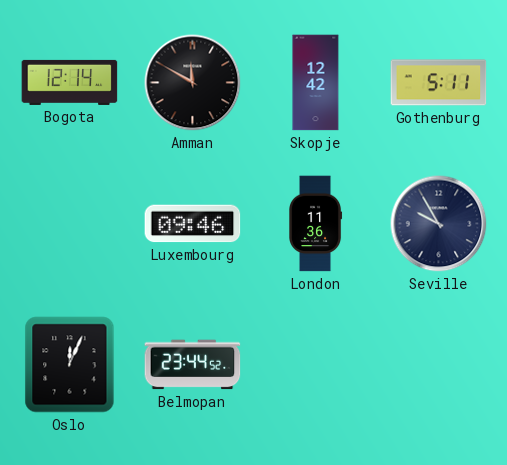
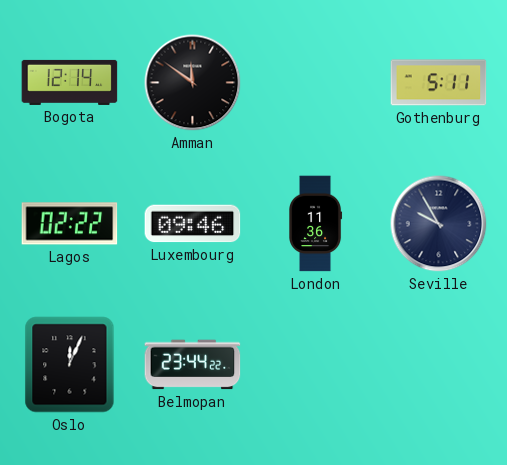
Amman: 11:50 -> 11:51 (193, 83)
Skopje: 12:42 -> none (316, 83)
Lagos: none -> 02:22 (70, 224)
Belmopan: 23:44:52 -> 23:44:22 (193, 365)
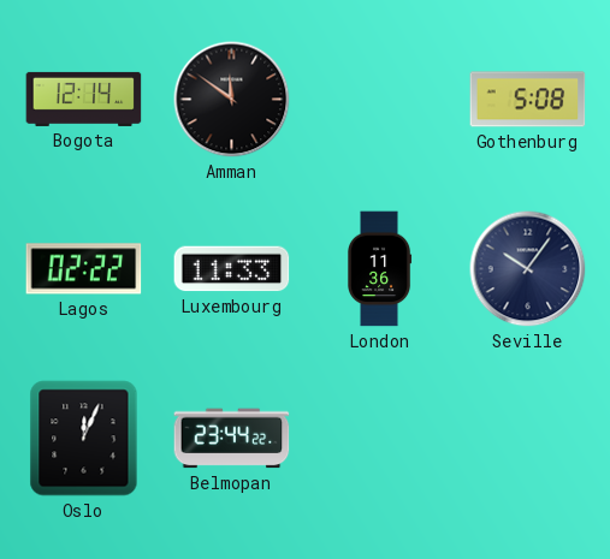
Gothenburg: 5:11 -> 5:08 (528, 100)
Luxembourg: 09:46 -> 11:33 (232, 269)
Seville: 9:55 -> 10:06 (528, 269)
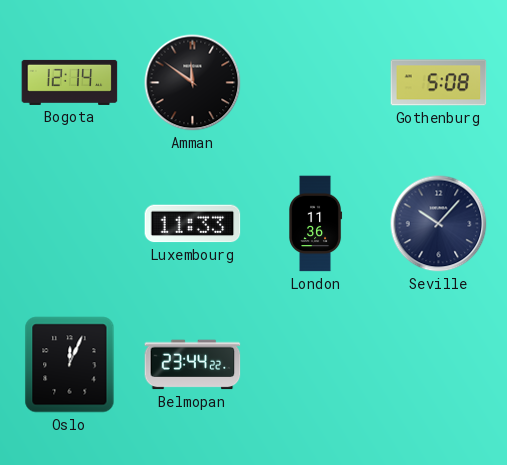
Lagos: 02:22 -> none (84, 269)
Seville: 10:06 -> 10:07 (439, 224)
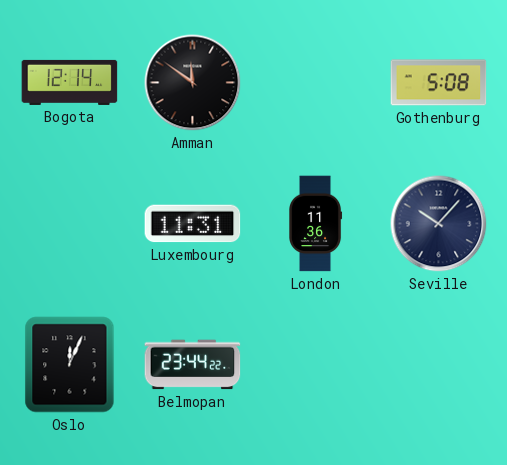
Luxembourg: 11:33 -> 11:31 (193, 224)
